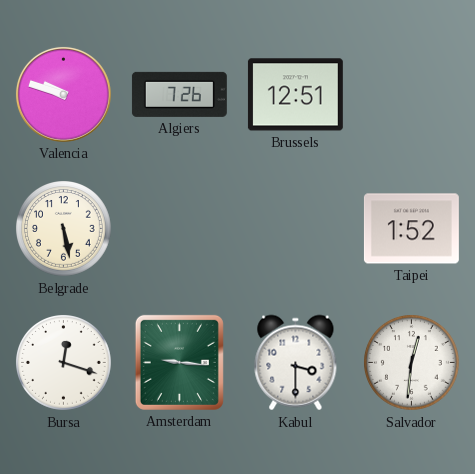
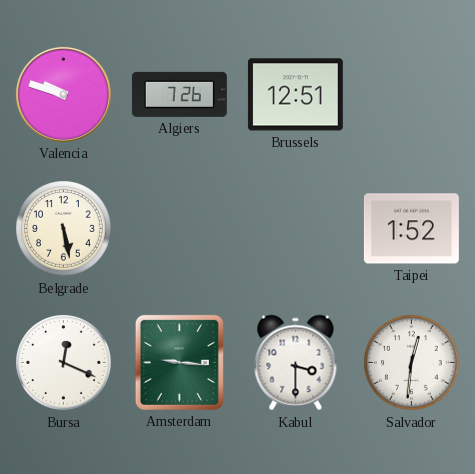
Bursa: 12:18 -> 12:19 (64, 363)
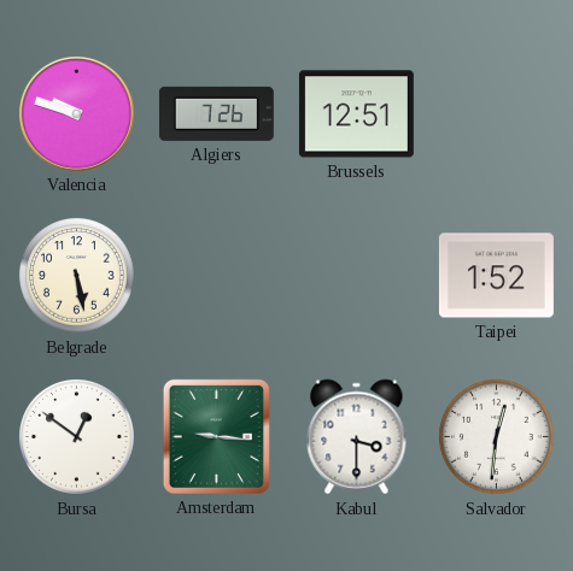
Bursa: 12:19 -> 12:51 (77, 437)
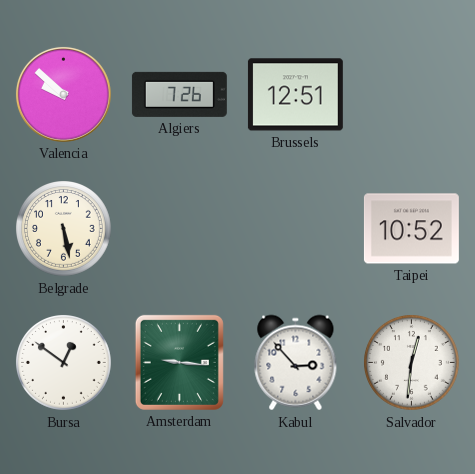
Valencia: 9:48 -> 9:52 (63, 94)
Taipei: 1:52 -> 10:52 (411, 229)
Kabul: 3:30 -> 2:53 (296, 363)
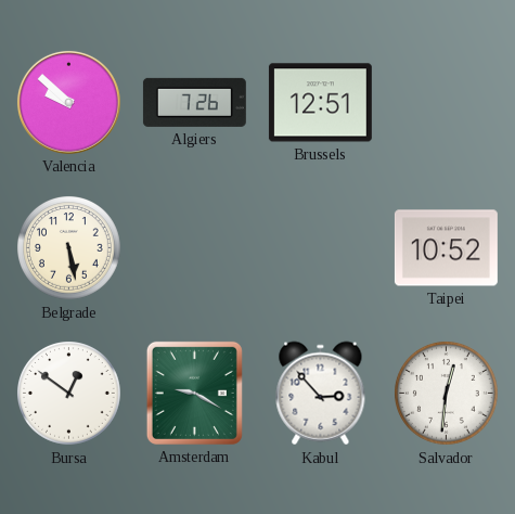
Amsterdam: 9:16 -> 9:20 (194, 393)
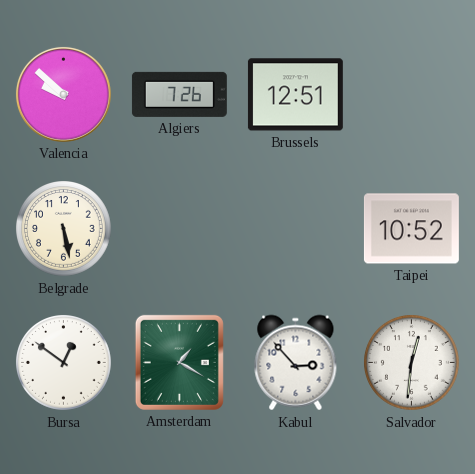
Amsterdam: 9:20 -> 1:20 (179, 362)
